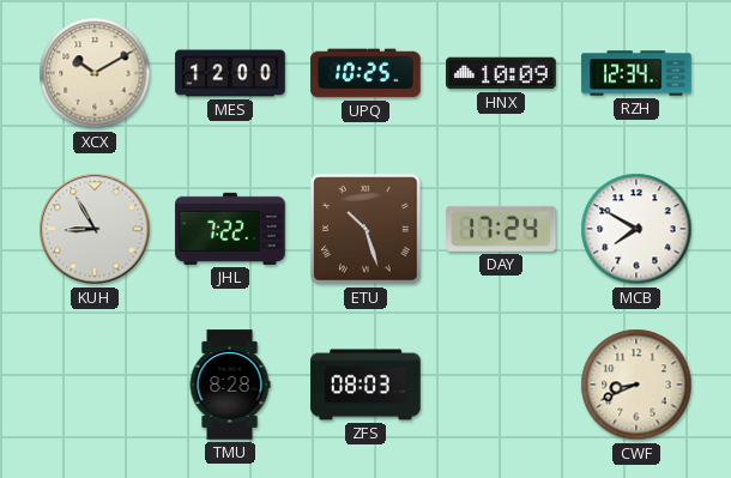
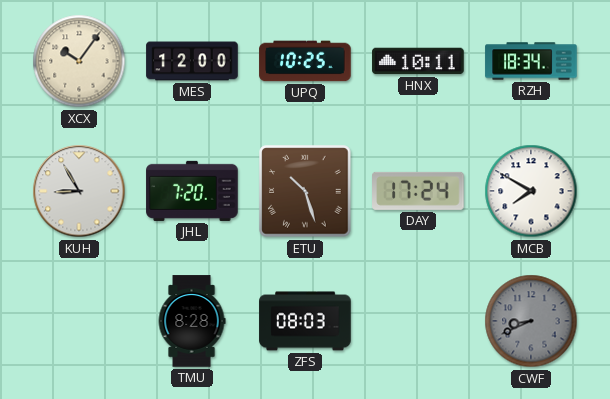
XCX: 10:10 -> 10:06 (79, 61)
HNX: 10:09 -> 10:11 (418, 61)
RZH: 12:34 -> 18:34 (531, 61)
JHL: 7:22 -> 7:20 (192, 191)
CWF dial: cream -> grey (531, 321)
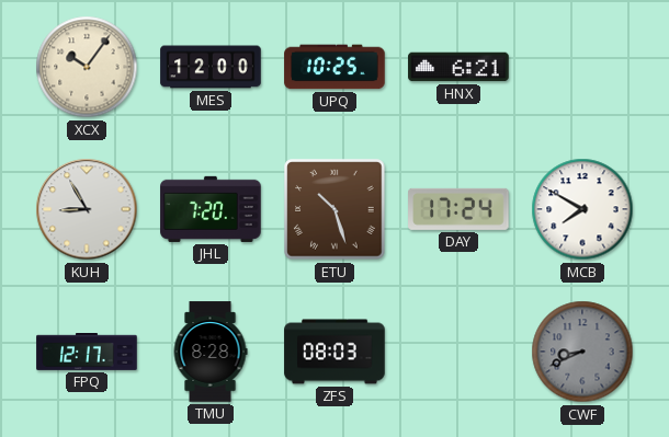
HNX: 10:11 -> 6:21 (458, 67)
RZH: 18:34 -> none (531, 61)
FPQ: none -> 12:17 (87, 353)
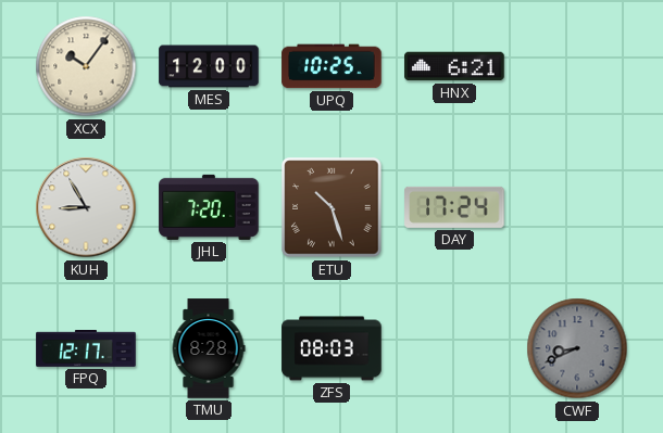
MCB: 7:50 -> none (582, 209)
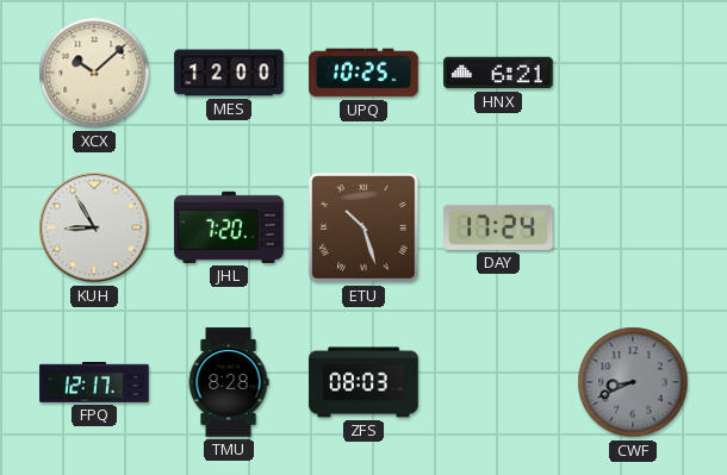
XCX: 10:06 -> 10:08 (94, 73)
